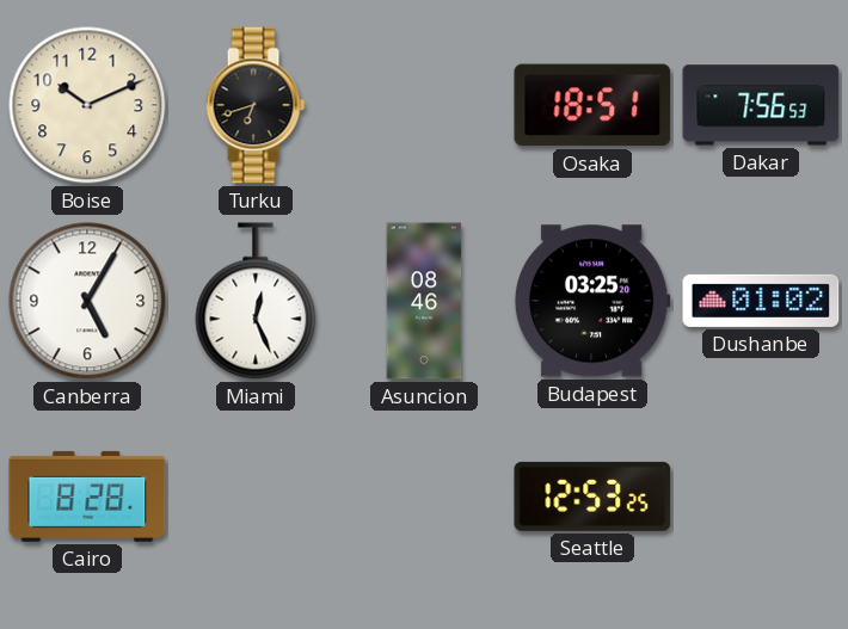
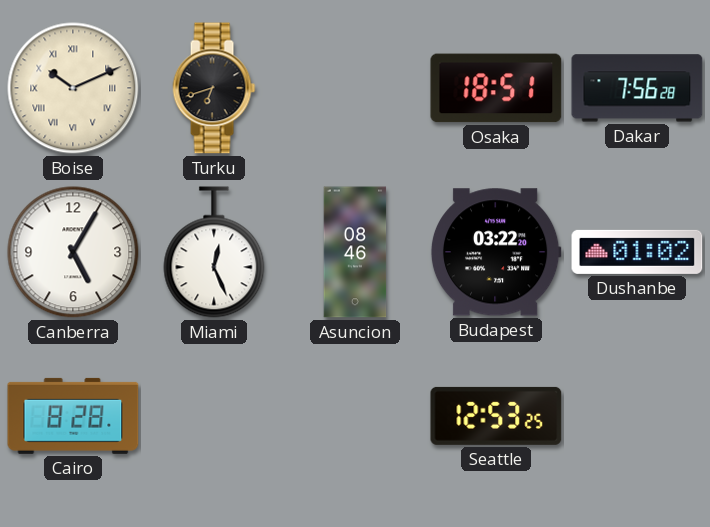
Boise numerals: Arabic -> Roman (73, 88)
Dakar: 7:56:53 -> 7:56:28 (637, 88)
Budapest: 03:25 -> 03:22 (496, 252)
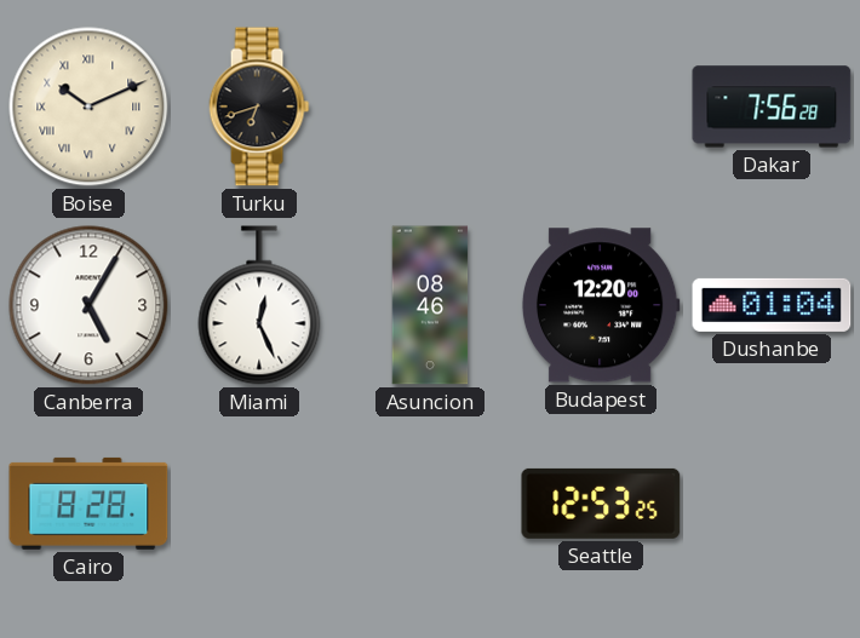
Osaka: 18:51 -> none (496, 88)
Budapest: 03:22 -> 12:20 (601, 305)
Dushanbe: 01:02 -> 01:04 (772, 305)
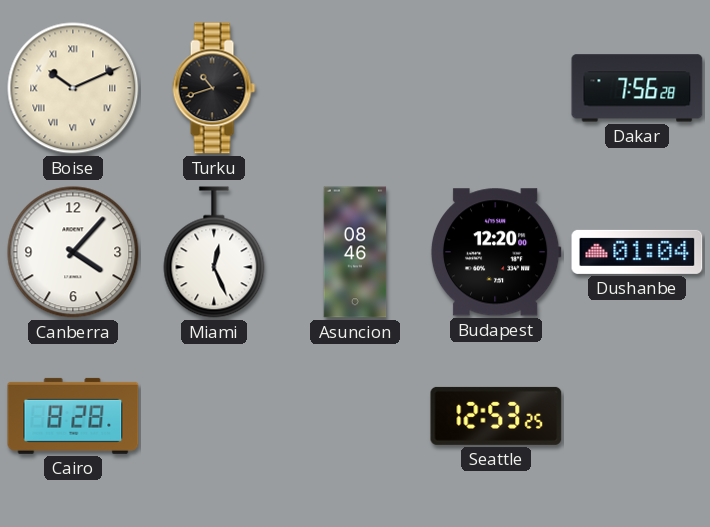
Turku: 6:42 -> 10:42 (214, 88)
Canberra: 5:05 -> 4:07 (73, 252)
